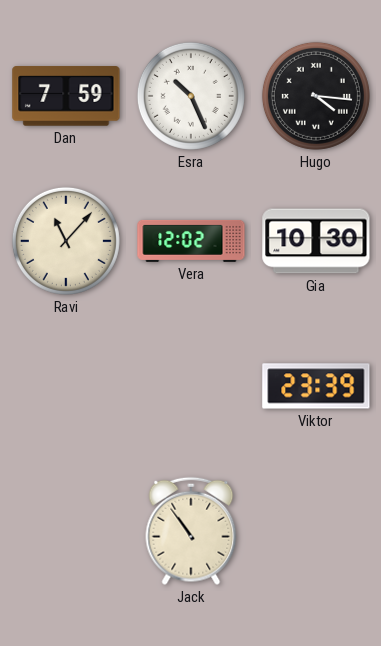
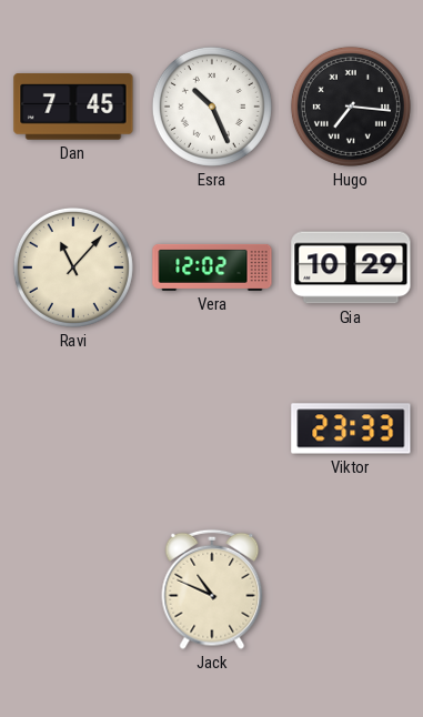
Dan: 7:59 -> 7:45 (73, 107)
Hugo: 4:16 -> 7:16 (351, 107)
Gia: 10:30 -> 10:29 (351, 267)
Viktor: 23:39 -> 23:33 (351, 428)
Jack: 10:54 -> 10:49 (212, 589)
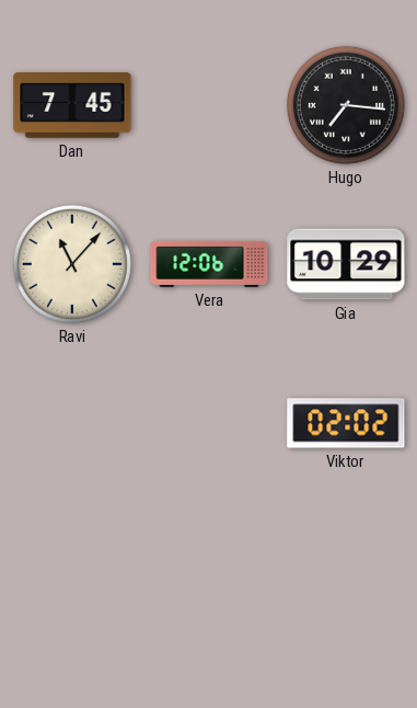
Esra: 10:26 -> none (212, 107)
Vera: 12:02 -> 12:06 (209, 264)
Viktor: 23:33 -> 02:02 (346, 423)
Jack: 10:49 -> none (212, 589)
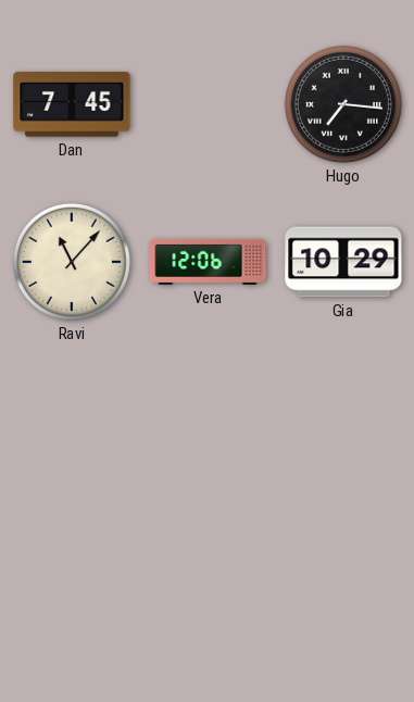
Viktor: 02:02 -> none (346, 423)
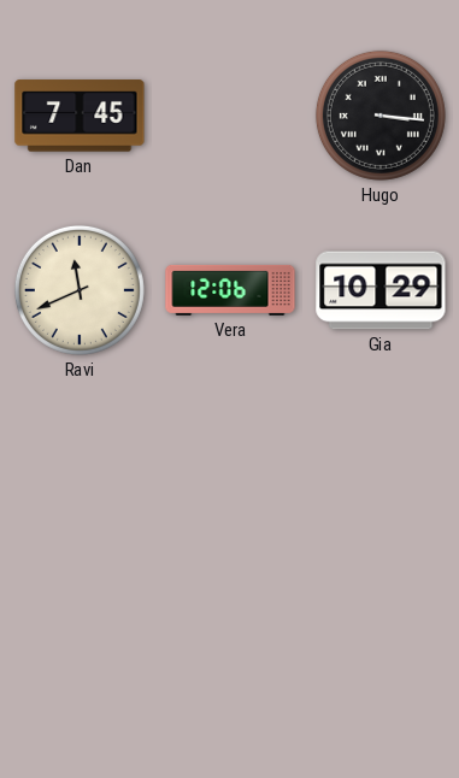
Hugo: 7:16 -> 3:16 (381, 116)
Ravi: 11:07 -> 11:41 (80, 290)
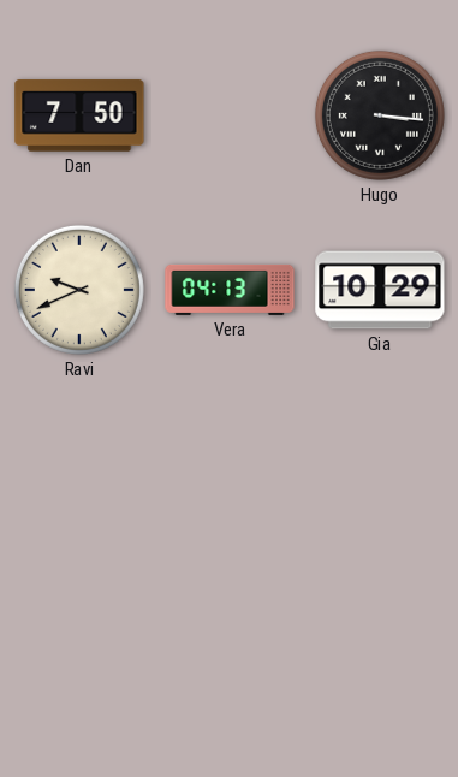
Dan: 7:45 -> 7:50 (79, 115)
Ravi: 11:41 -> 9:41 (79, 290)
Vera: 12:06 -> 04:13 (230, 290)
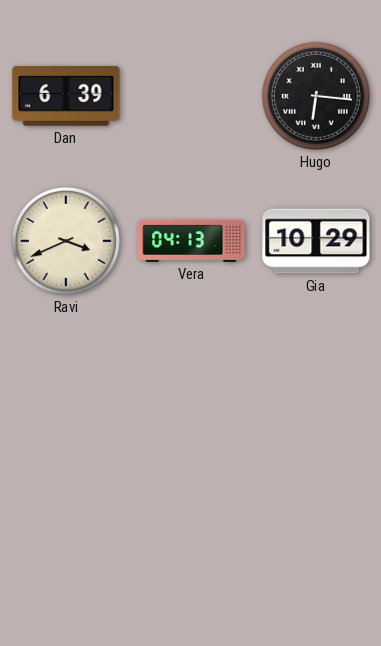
Dan: 7:50 -> 6:39 (66, 96)
Hugo: 3:16 -> 6:16 (316, 96)
Ravi: 9:41 -> 3:41 (66, 241)
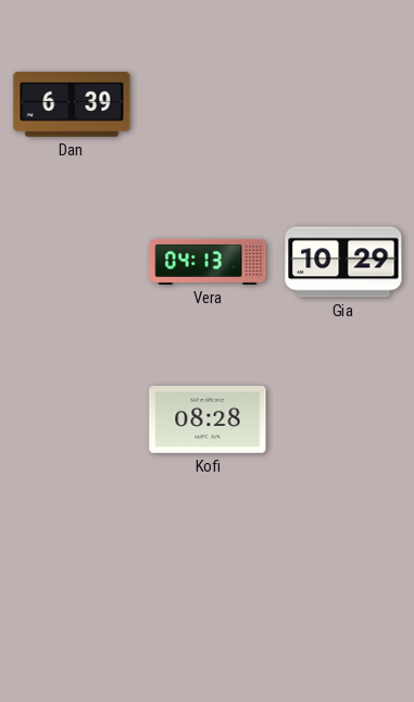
Hugo: 6:16 -> none (316, 96)
Ravi: 3:41 -> none (66, 241)
Kofi: none -> 08:28 (208, 421)
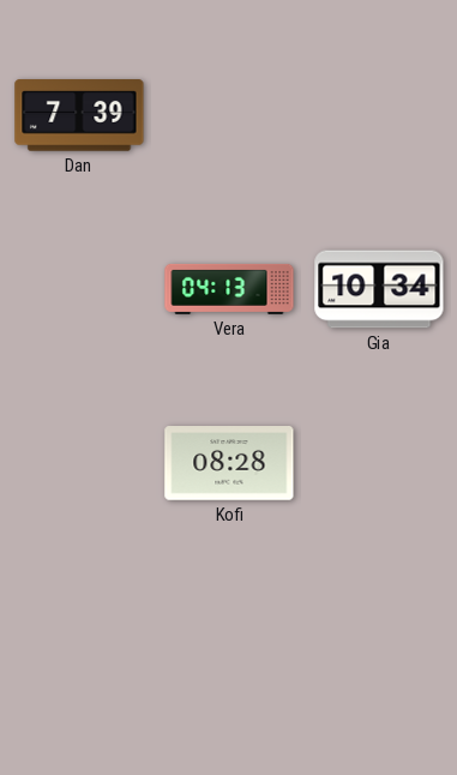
Dan: 6:39 -> 7:39 (79, 115)
Gia: 10:29 -> 10:34 (379, 289)
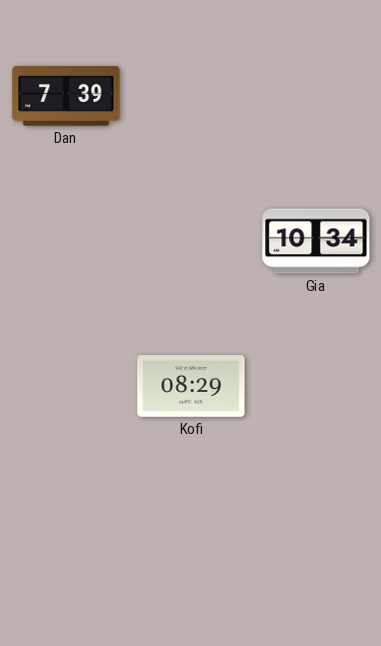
Vera: 04:13 -> none (229, 289)
Kofi: 08:28 -> 08:29 (191, 387)
